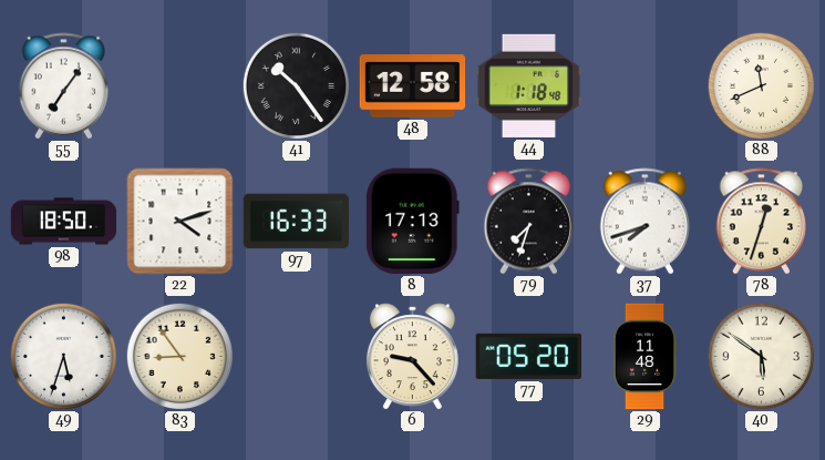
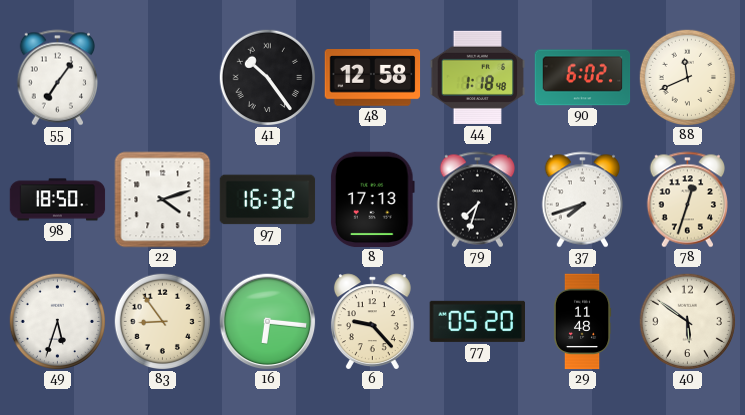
90: none -> 6:02 (583, 78)
97: 16:33 -> 16:32 (268, 200)
16: none -> 6:16 (268, 322)
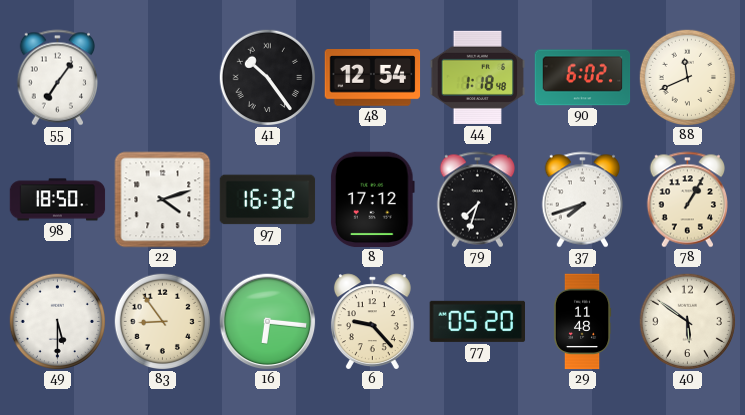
48: 12:58 -> 12:54 (373, 78)
8: 17:13 -> 17:12 (372, 200)
78: 12:33 -> 1:05 (687, 200)
49: 5:33 -> 5:30 (57, 321)
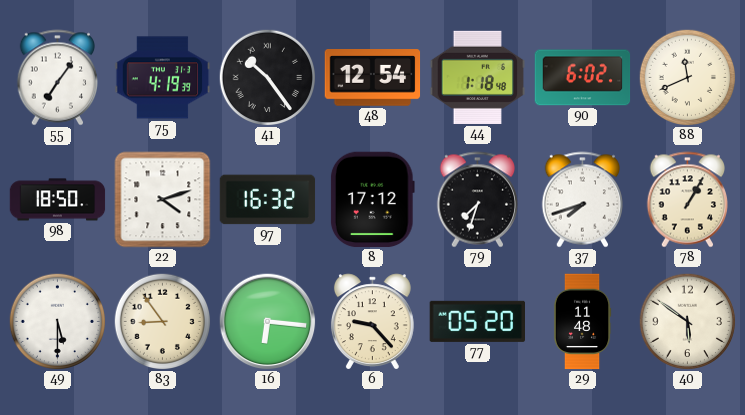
75: none -> 4:19 (163, 78)
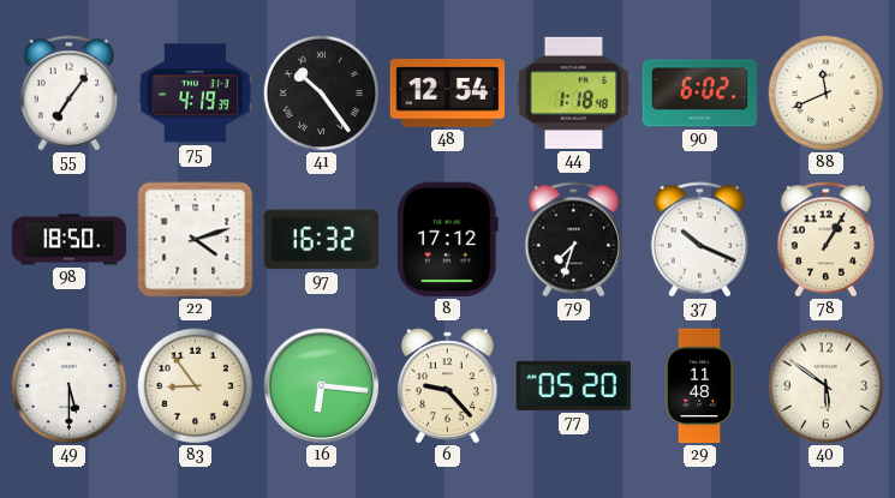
37: 7:42 -> 10:19 (699, 240)
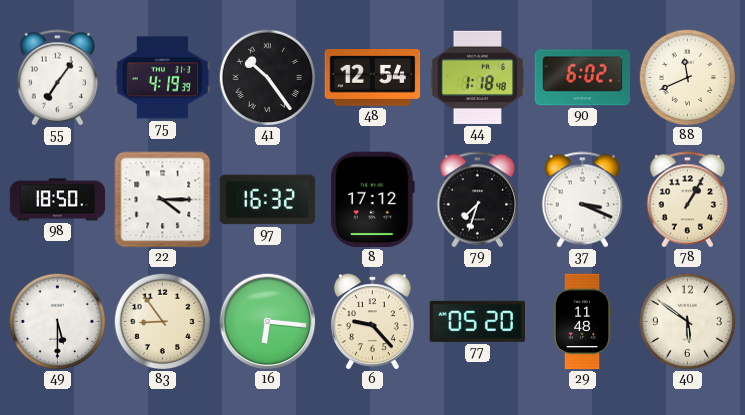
22: 4:12 -> 4:15 (163, 200)
37: 10:19 -> 3:19 (582, 200)
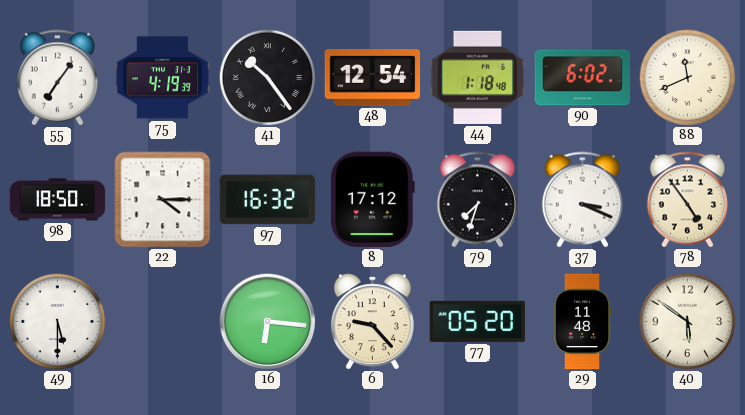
78: 1:05 -> 4:54 (687, 200)
83: 8:54 -> none (162, 321)
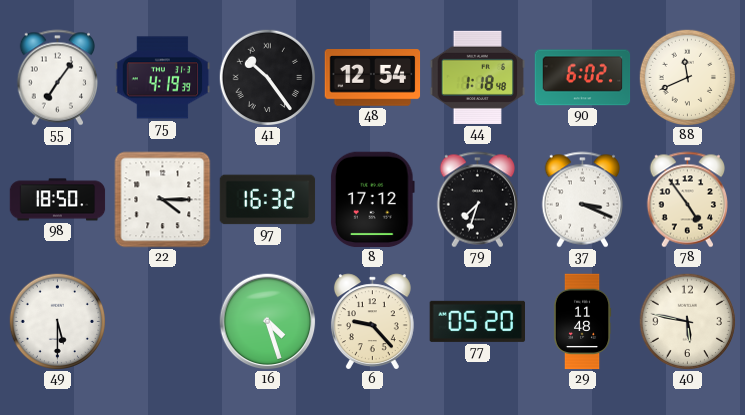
16: 6:16 -> 4:27 (268, 322)
40: 5:51 -> 5:47 (687, 321)
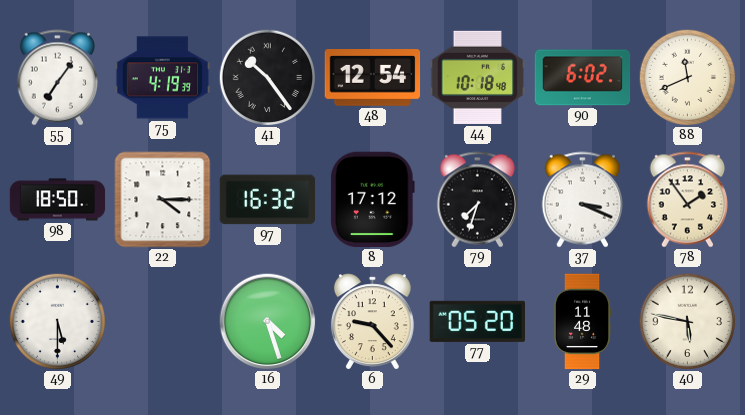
44: 1:18 -> 10:18 (478, 77)
78: 4:54 -> 1:54 (687, 200)
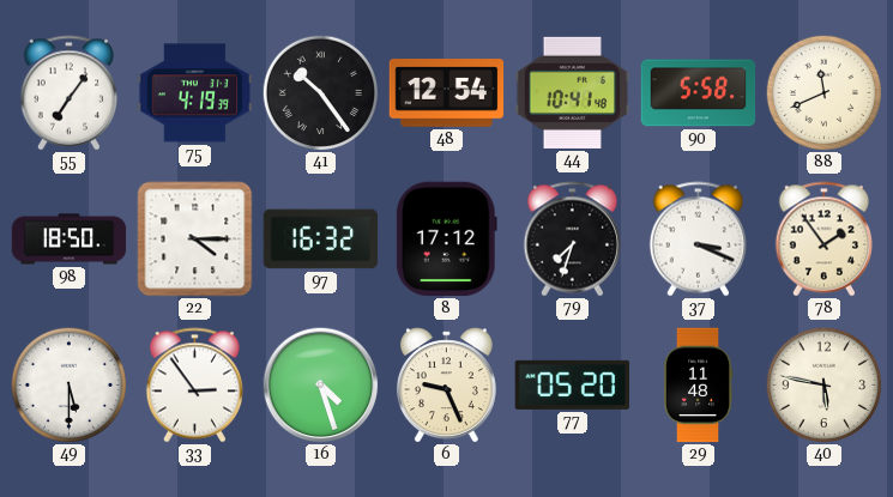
44: 10:18 -> 10:41 (573, 92)
90: 6:02 -> 5:58 (699, 93)
33: none -> 2:54 (194, 386)
6: 9:23 -> 9:26 (446, 384)
